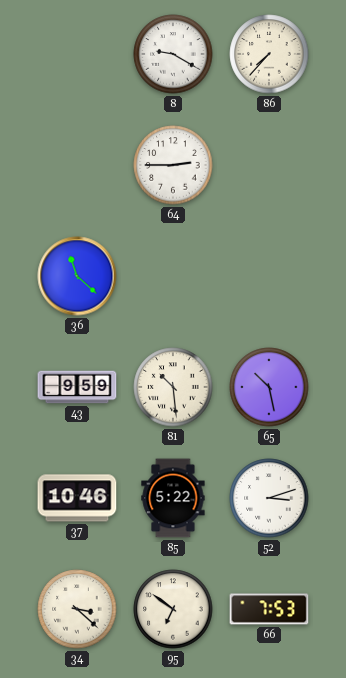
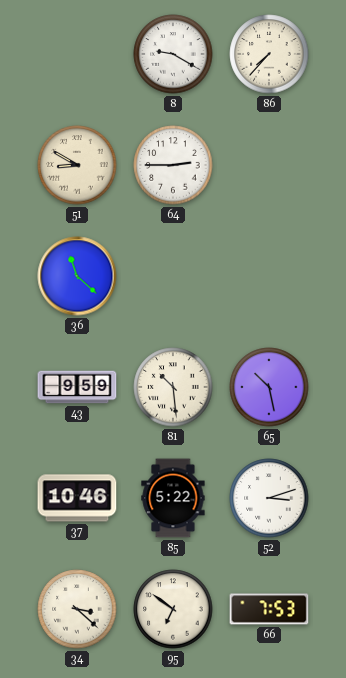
51: none -> 8:50 (77, 165)
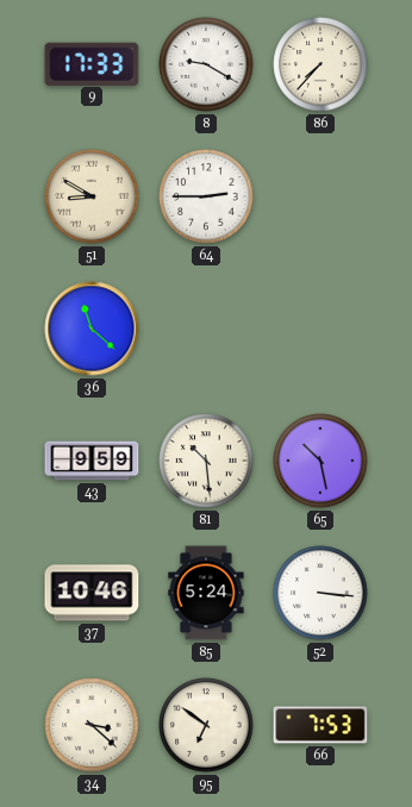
9: none -> 17:33 (92, 63)
85: 5:22 -> 5:24 (206, 593)
52: 3:12 -> 3:16 (320, 593)
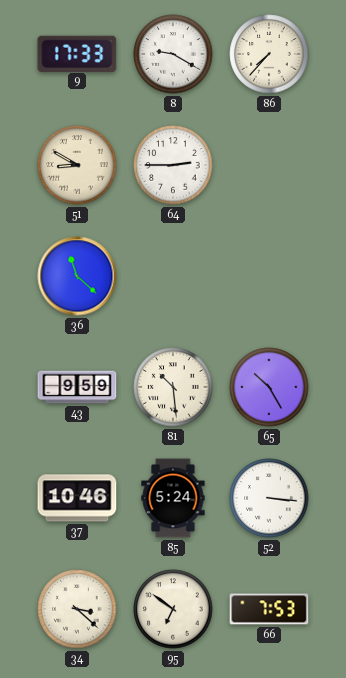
65: 10:28 -> 10:25 (269, 387)
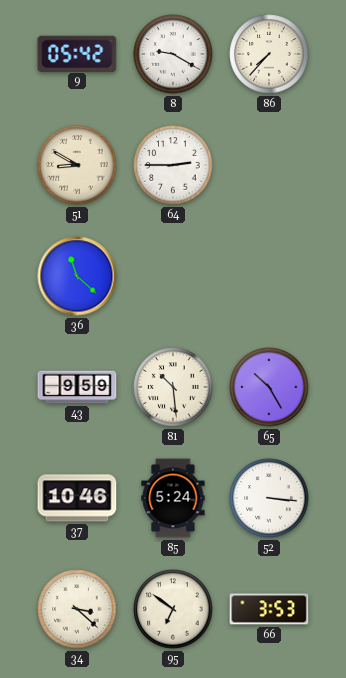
9: 17:33 -> 05:42 (77, 53)
66: 7:53 -> 3:53 (269, 609)
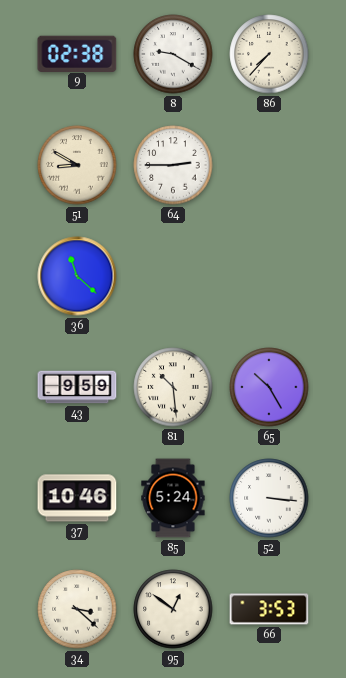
9: 05:42 -> 02:38 (77, 53)
95: 6:51 -> 12:51 (173, 609)
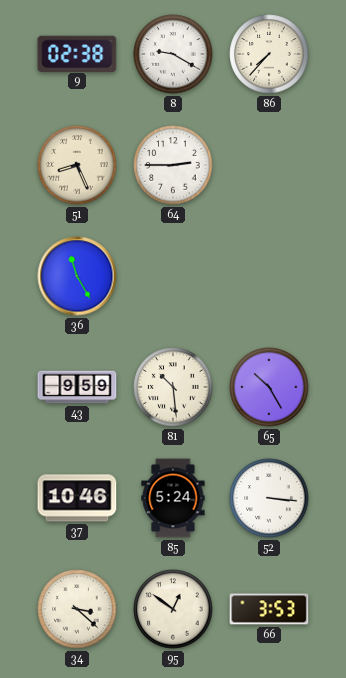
51: 8:50 -> 8:26 (77, 165)
36: 11:22 -> 11:25 (77, 276)
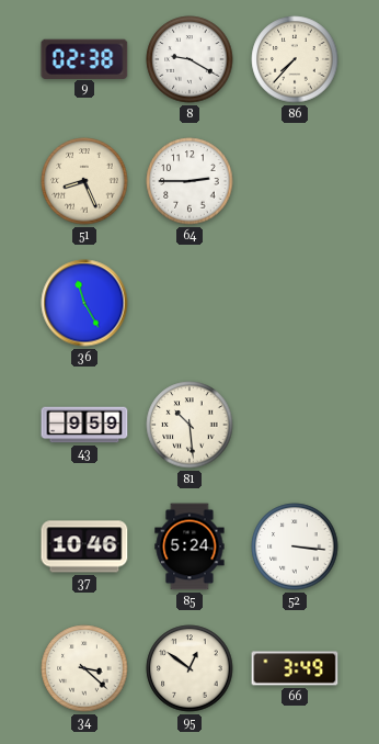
65: 10:25 -> none (269, 387)
66: 3:53 -> 3:49 (295, 668)
